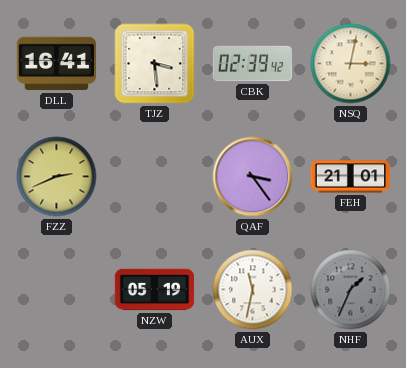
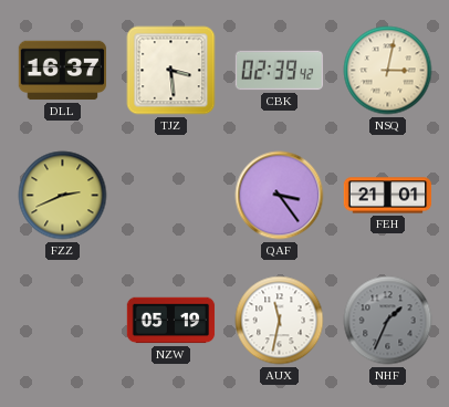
DLL: 16:41 -> 16:37 (63, 71)
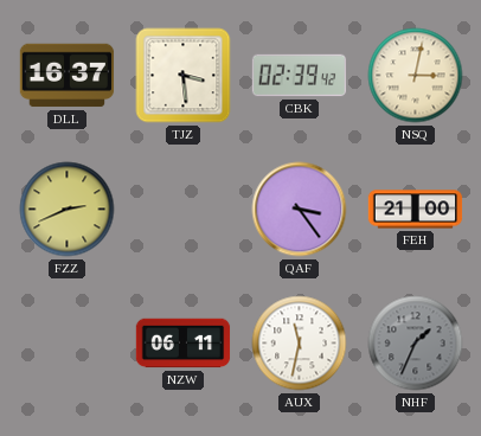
FEH: 21:01 -> 21:00 (416, 210)
NZW: 05:19 -> 06:11 (184, 344)
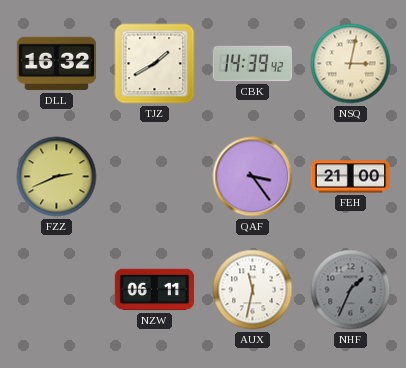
DLL: 16:37 -> 16:32 (57, 64)
TJZ: 3:29 -> 1:40 (155, 64)
CBK: 02:39 -> 14:39 (253, 64)
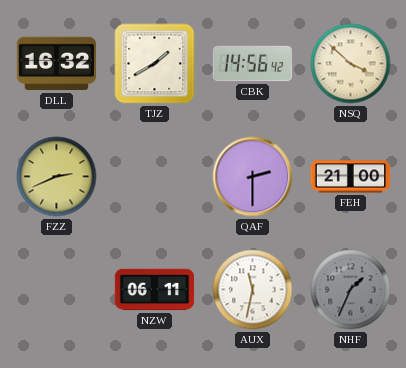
CBK: 14:39 -> 14:56 (253, 64)
NSQ: 3:02 -> 3:52 (351, 64)
QAF: 3:24 -> 2:30 (253, 177)
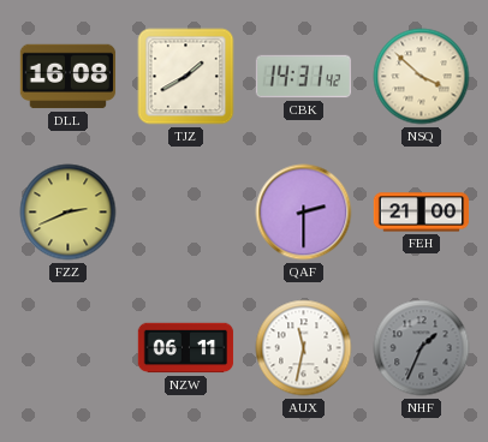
DLL: 16:32 -> 16:08 (69, 77)
CBK: 14:56 -> 14:31 (304, 77)
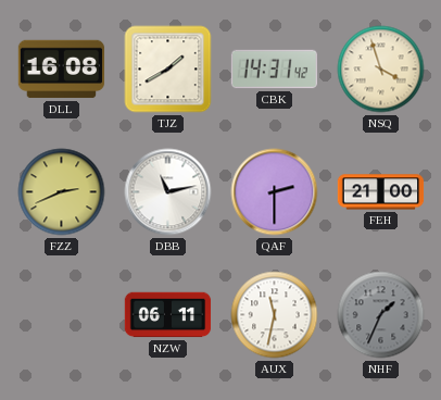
NSQ: 3:52 -> 3:57 (381, 70)
DBB: none -> 11:13 (168, 192)
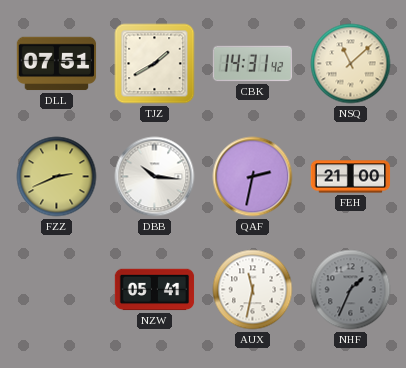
DLL: 16:08 -> 07:51 (57, 64)
NSQ: 3:57 -> 11:08 (351, 64)
DBB: 11:13 -> 10:16 (155, 177)
QAF: 2:30 -> 2:32 (253, 177)
NZW: 06:11 -> 05:41 (155, 290)
